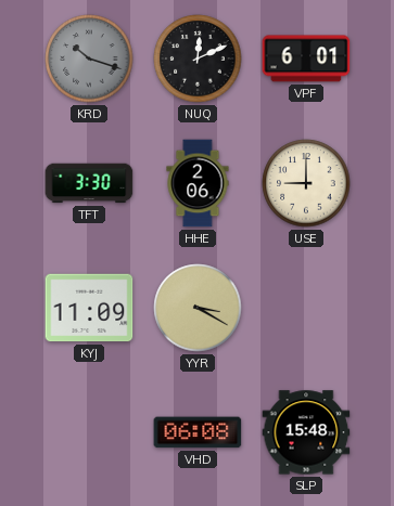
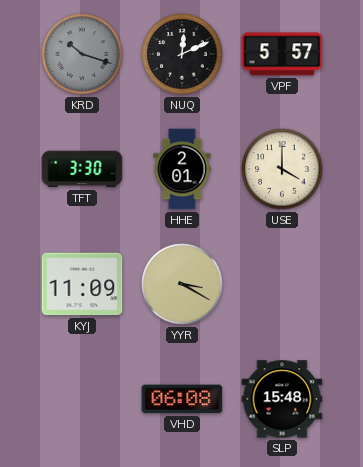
VPF: 6:01 -> 5:57 (282, 54)
HHE: 2:06 -> 2:01 (182, 169)
USE: 9:00 -> 4:00 (282, 169)
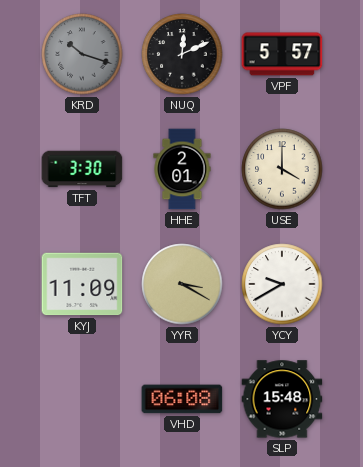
YCY: none -> 9:40 (282, 284)
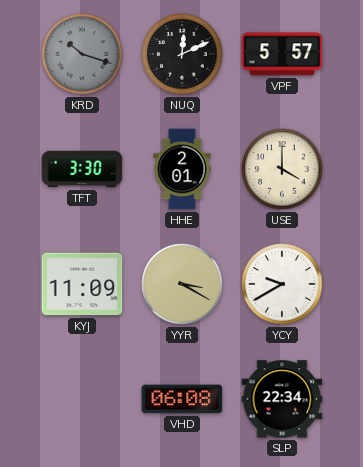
SLP: 15:48 -> 22:34 (282, 399)
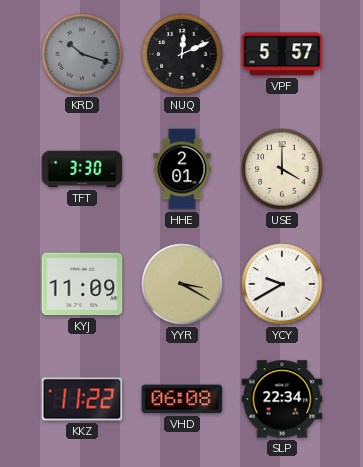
KKZ: none -> 11:22 (82, 399)
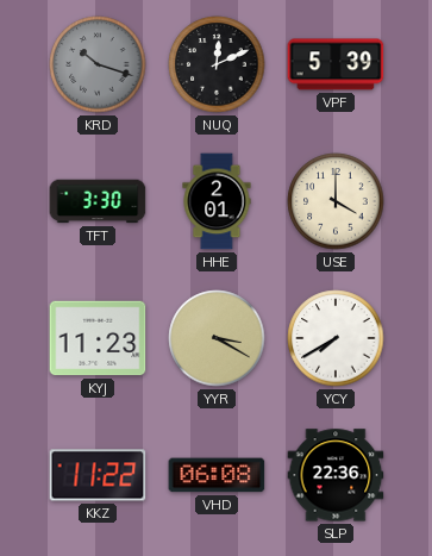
VPF: 5:57 -> 5:39 (336, 64)
KYJ: 11:09 -> 11:23 (98, 338)
YCY: 9:40 -> 7:40 (336, 338)
SLP: 22:34 -> 22:36 (336, 475)
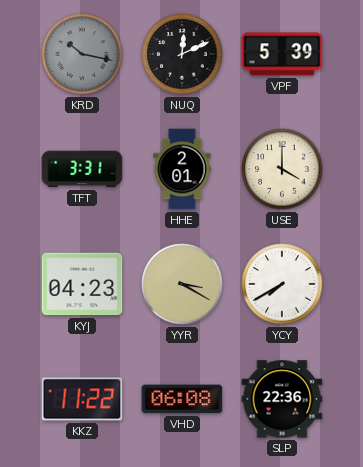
KRD: 10:18 -> 10:17 (82, 54)
TFT: 3:30 -> 3:31 (82, 169)
KYJ: 11:23 -> 04:23 (82, 284)
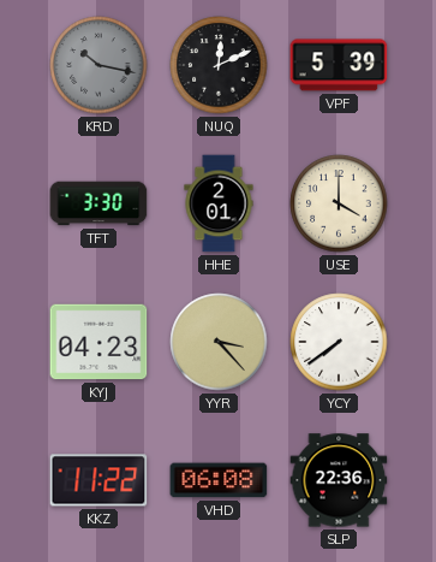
TFT: 3:31 -> 3:30 (98, 203)
YYR: 3:20 -> 3:23 (219, 342)
YCY: 7:40 -> 7:39 (339, 342)
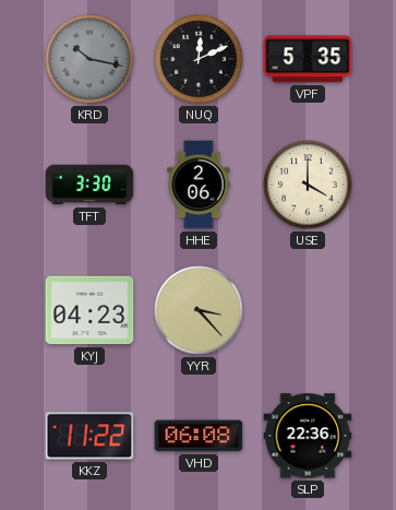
VPF: 5:39 -> 5:35 (308, 59)
HHE: 2:01 -> 2:06 (199, 185)
YCY: 7:39 -> none (339, 342)
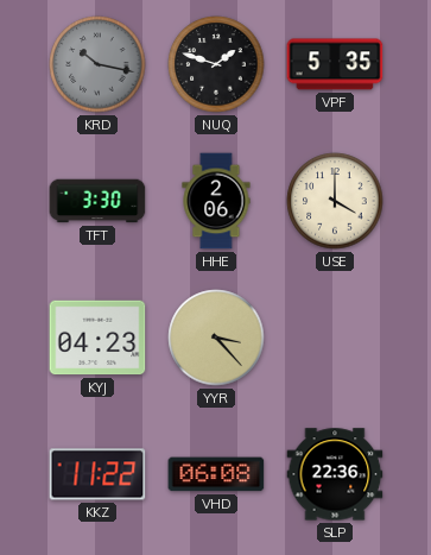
NUQ: 12:11 -> 1:48 (216, 64)
